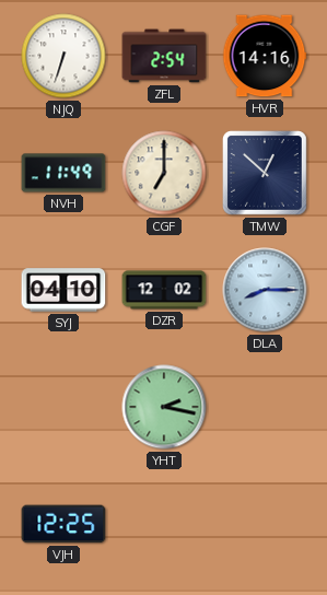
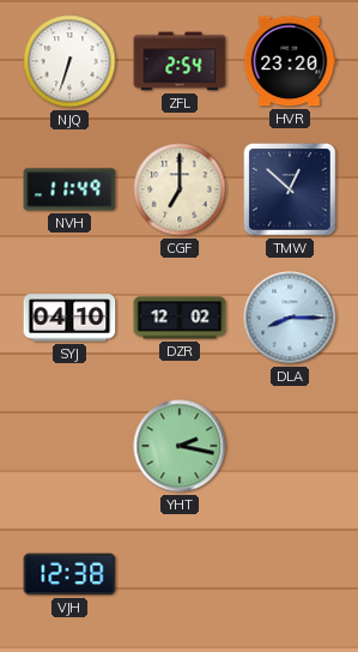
HVR: 14:16 -> 23:20 (290, 61)
VJH: 12:25 -> 12:38 (69, 574)
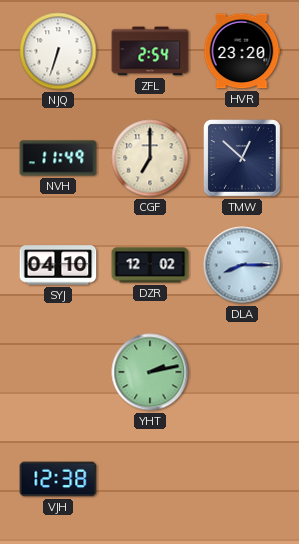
YHT: 2:17 -> 2:13 (150, 372)
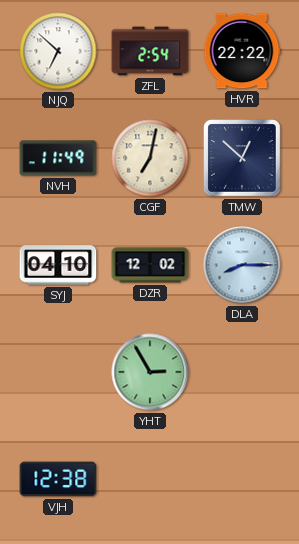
NJQ: 6:33 -> 6:52 (58, 51)
HVR: 23:20 -> 22:22 (242, 51)
CGF: 7:00 -> 7:02 (150, 158)
YHT: 2:13 -> 2:55 (150, 372)
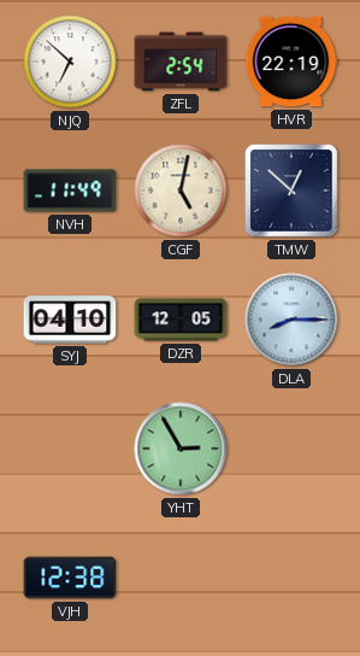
HVR: 22:22 -> 22:19 (291, 61)
CGF: 7:02 -> 5:02 (181, 191)
DZR: 12:02 -> 12:05 (181, 320)
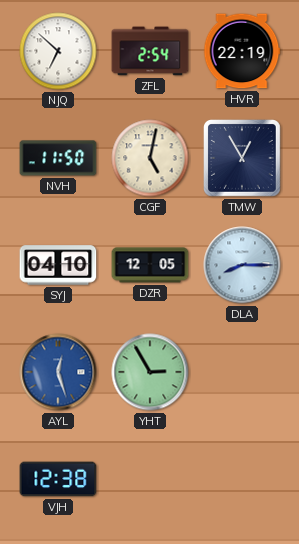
NVH: 11:49 -> 11:50 (58, 158)
TMW: 12:52 -> 12:55 (243, 159)
AYL: none -> 12:27 (58, 372)
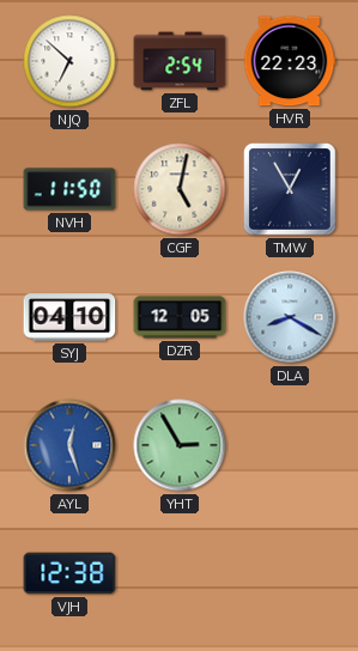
HVR: 22:19 -> 22:23 (290, 61)
DLA: 8:15 -> 8:20 (290, 317)
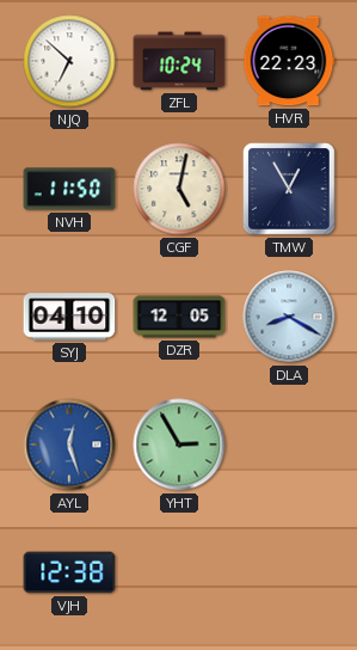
ZFL: 2:54 -> 10:24 (179, 61)
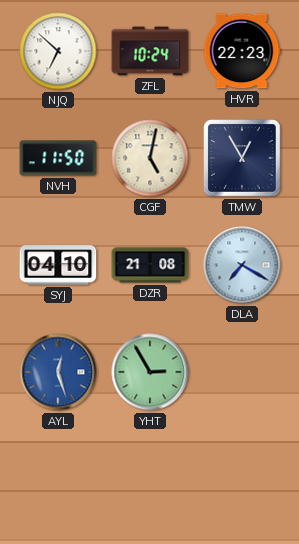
DZR: 12:05 -> 21:08 (150, 265)
DLA: 8:20 -> 7:20 (242, 265)
VJH: 12:38 -> none (69, 572)
